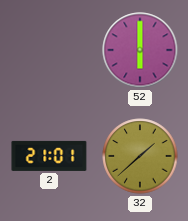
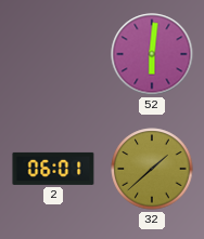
52: 6:00 -> 6:01 (152, 54)
2: 21:01 -> 06:01 (53, 169)
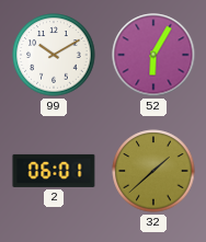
99: none -> 10:10 (54, 55)
52: 6:01 -> 6:05 (153, 55)
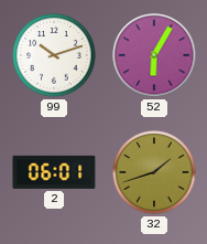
99: 10:10 -> 10:12 (54, 55)
32: 1:38 -> 1:42 (154, 172)
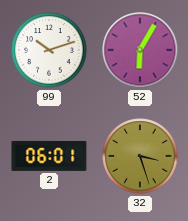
32: 1:42 -> 3:27 (140, 156)
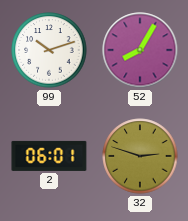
52: 6:05 -> 8:05 (140, 50)
32: 3:27 -> 2:48 (140, 156)
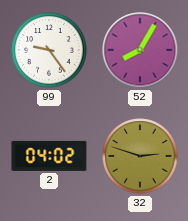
99: 10:12 -> 9:24 (49, 50)
2: 06:01 -> 04:02 (49, 156)
